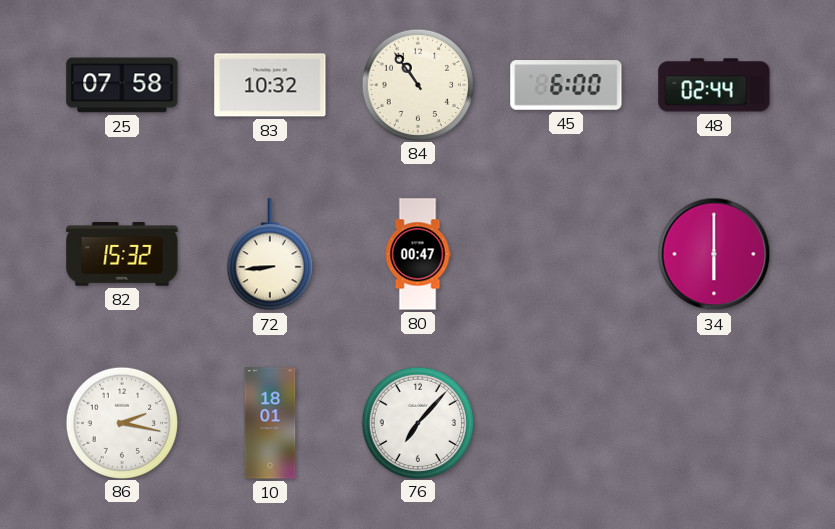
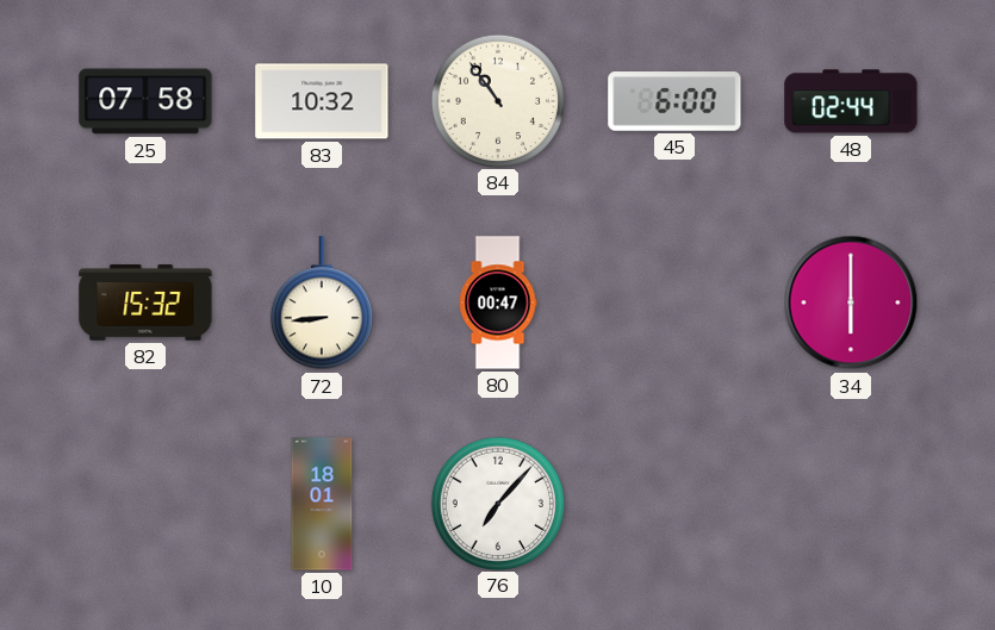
86: 2:17 -> none (121, 422)
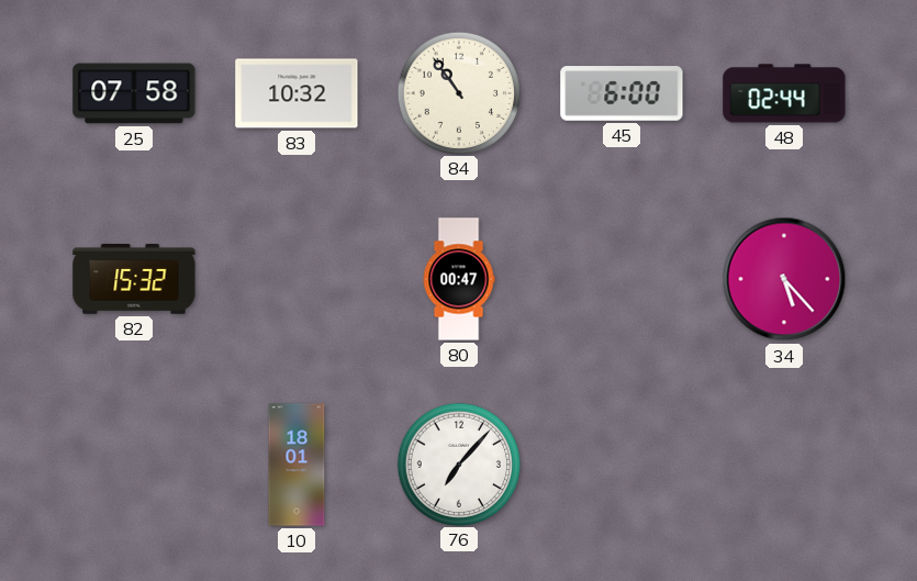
72: 8:44 -> none (322, 304)
34: 6:00 -> 5:23 (784, 279)
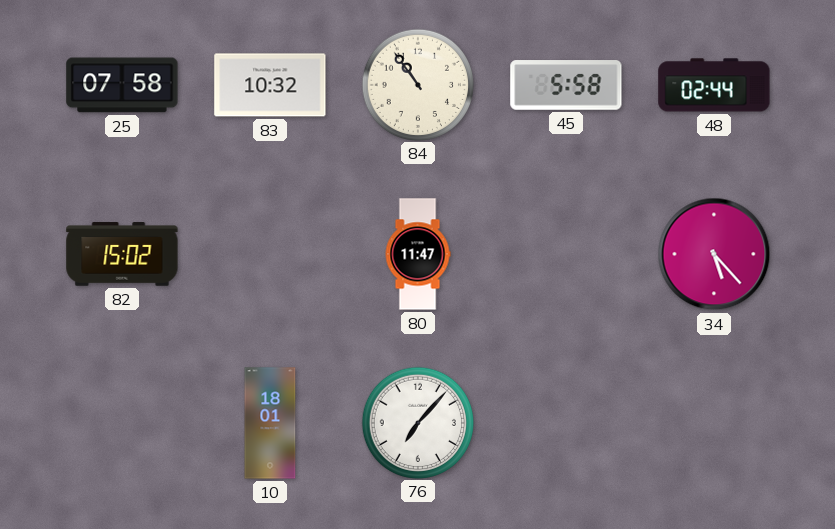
45: 6:00 -> 5:58 (566, 85)
82: 15:32 -> 15:02 (122, 254)
80: 00:47 -> 11:47 (418, 254)
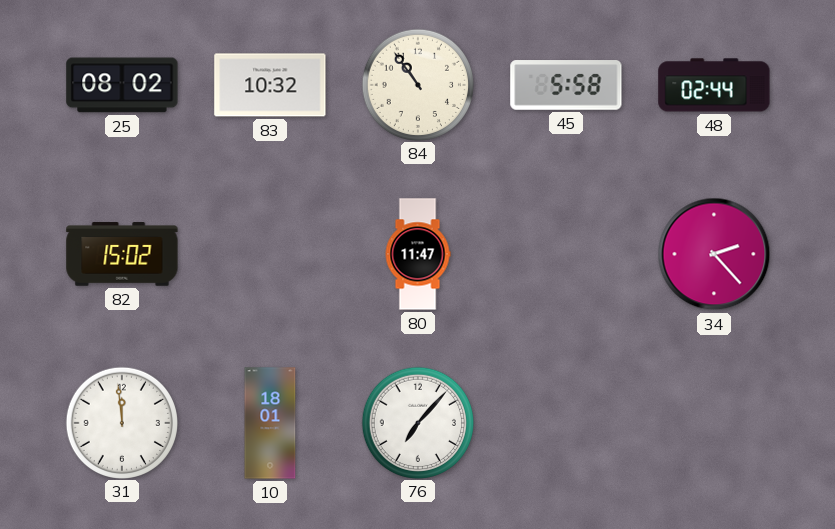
25: 07:58 -> 08:02 (122, 85)
34: 5:23 -> 2:23 (714, 254)
31: none -> 11:59 (121, 422)
